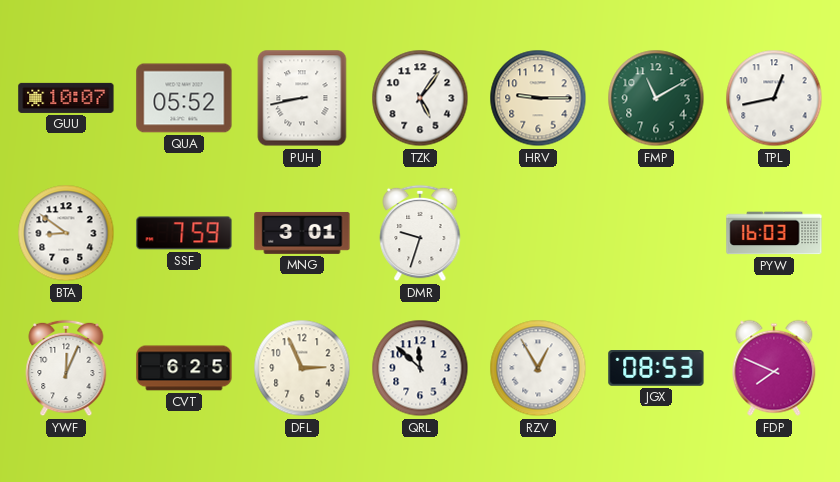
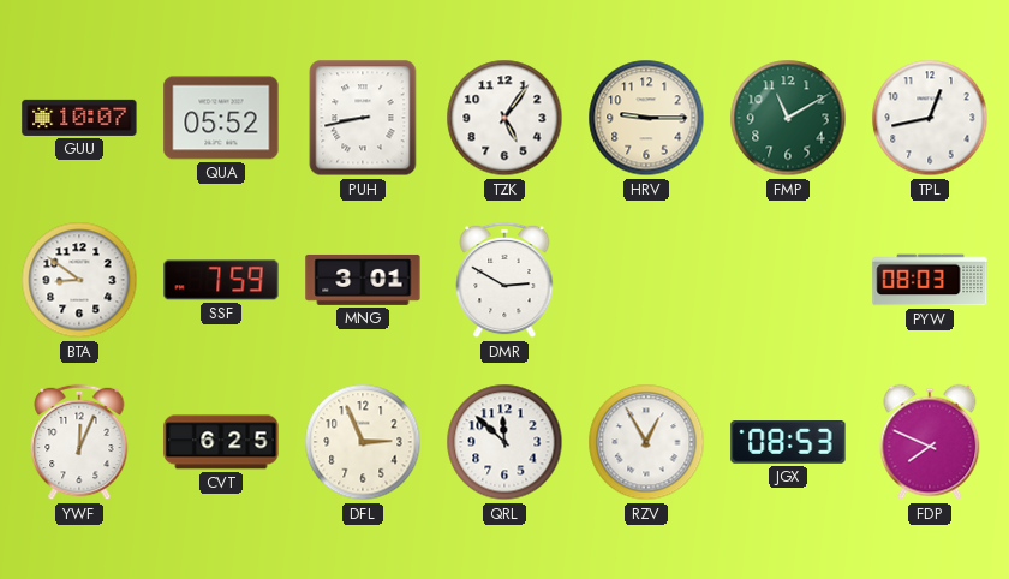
DMR: 9:33 -> 2:50 (504, 280)
PYW: 16:03 -> 08:03 (930, 280)
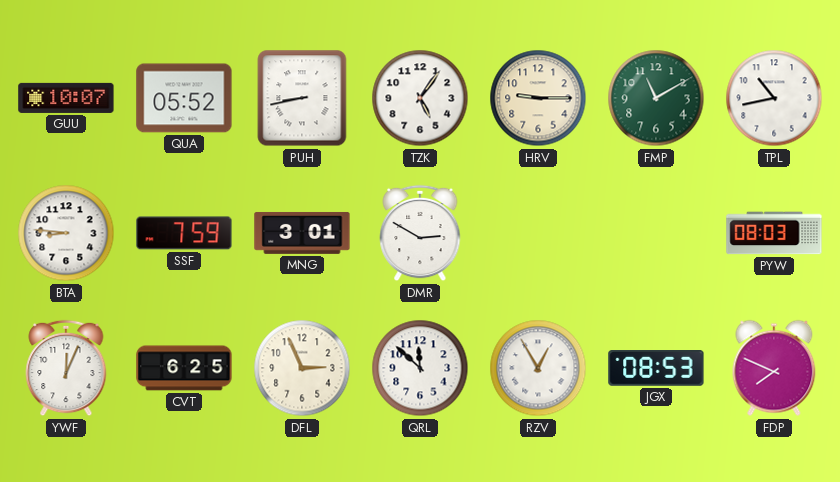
TPL: 12:43 -> 10:43 (774, 98)
BTA: 8:51 -> 8:46 (66, 233)
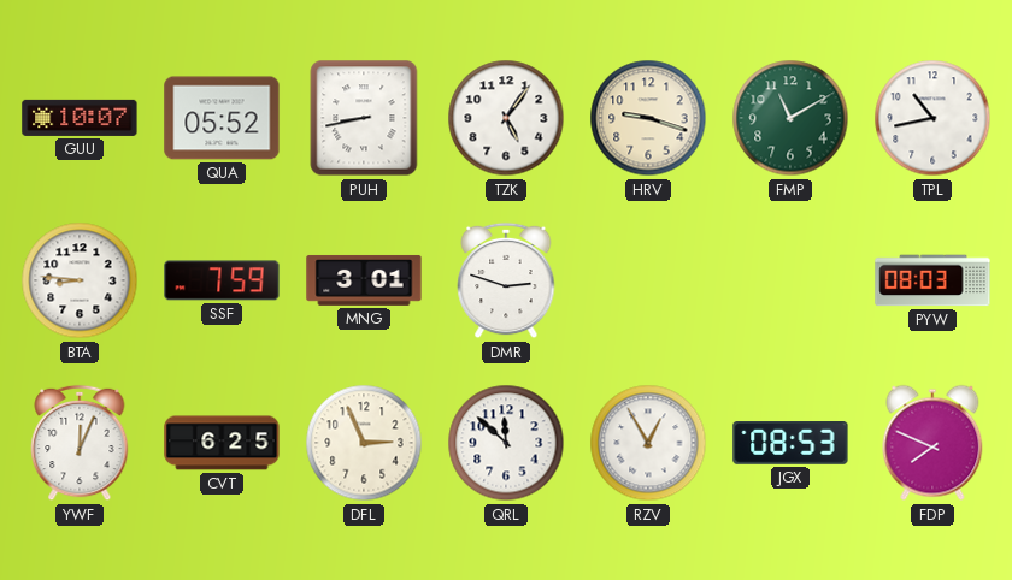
HRV: 9:15 -> 9:18 (648, 118)
DMR: 2:50 -> 2:48 (506, 280)
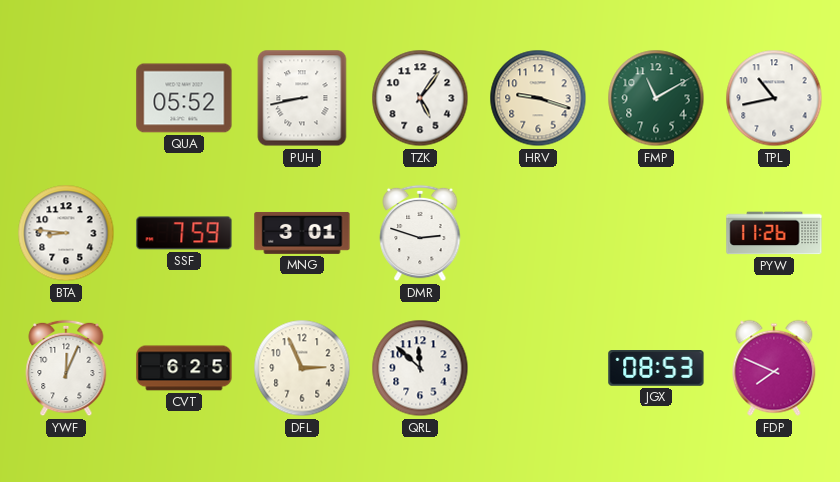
GUU: 10:07 -> none (80, 118)
PYW: 08:03 -> 11:26 (774, 233)
RZV: 12:55 -> none (648, 443)
